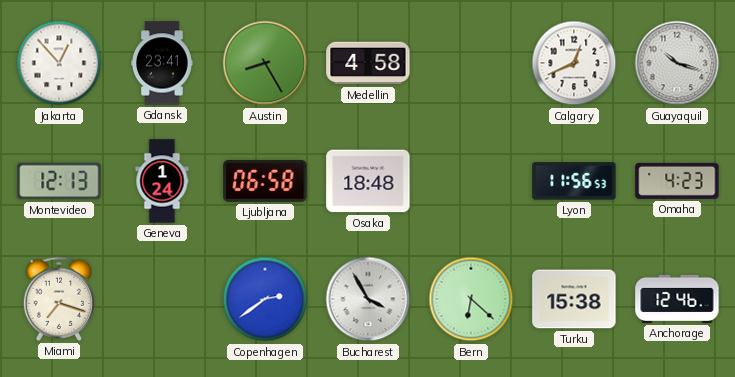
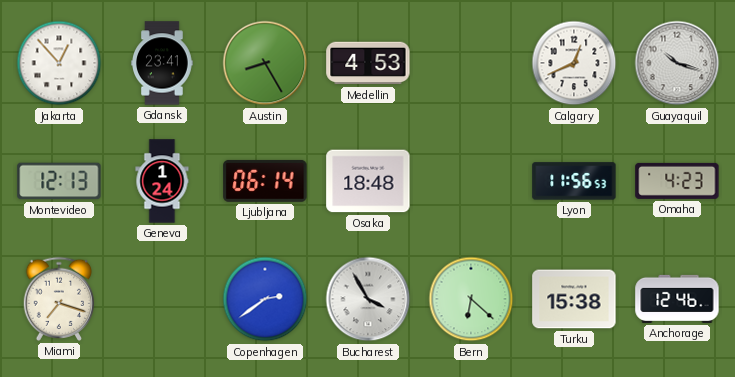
Medellin: 4:58 -> 4:53 (368, 63)
Ljubljana: 06:58 -> 06:14 (265, 181)
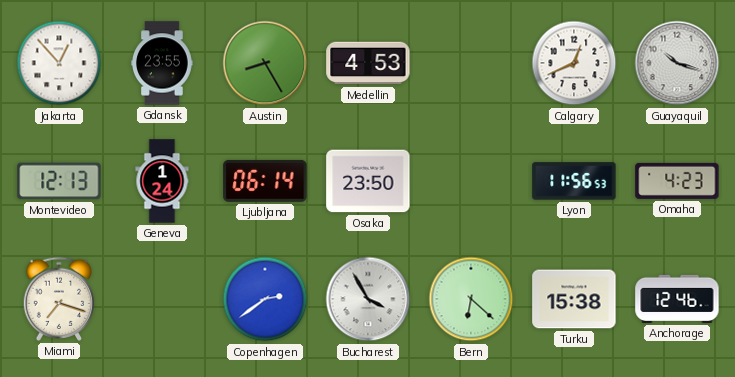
Gdansk: 23:41 -> 23:55 (162, 63)
Osaka: 18:48 -> 23:50 (368, 181)
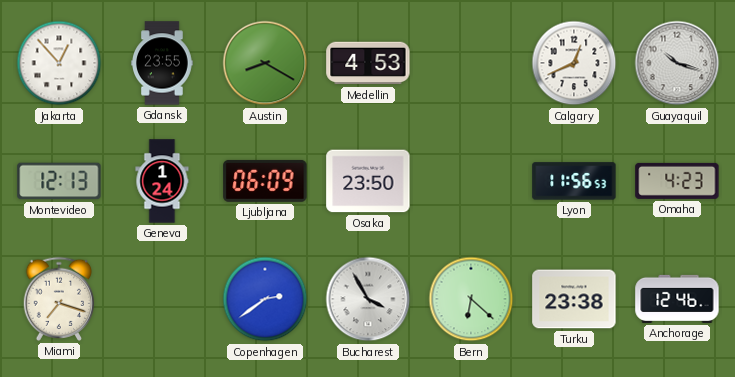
Austin: 8:25 -> 8:20 (265, 63)
Ljubljana: 06:14 -> 06:09 (265, 181)
Turku: 15:38 -> 23:38 (574, 299)
